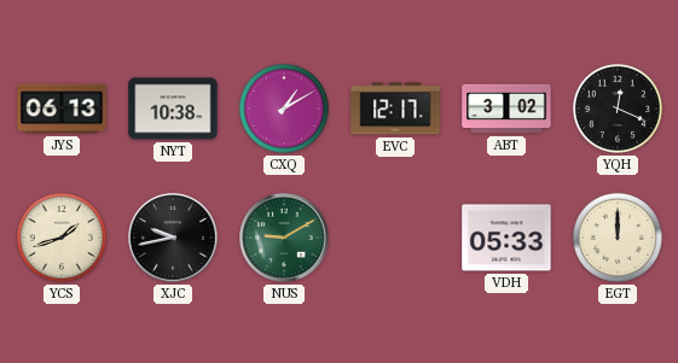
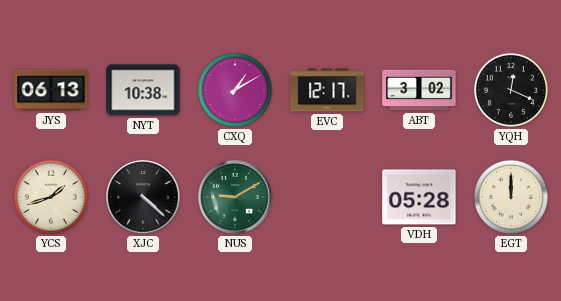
XJC: 9:43 -> 4:22 (143, 197)
VDH: 05:33 -> 05:28 (419, 197)
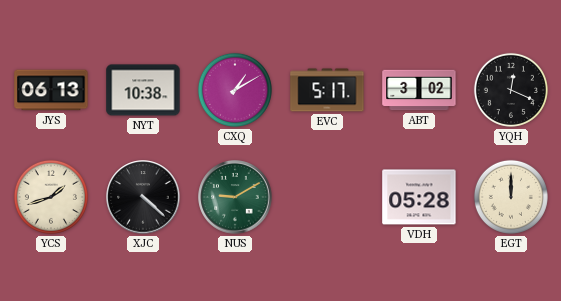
EVC: 12:17 -> 5:17 (327, 90)
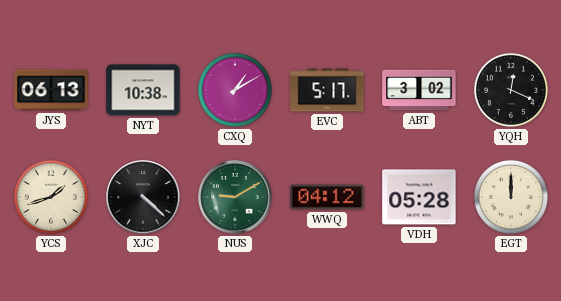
WWQ: none -> 04:12 (327, 197)
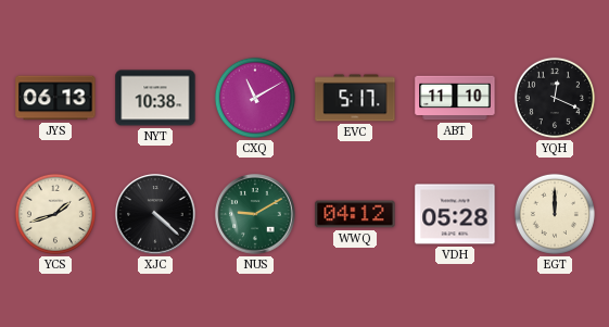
CXQ: 1:10 -> 11:10 (255, 98)
ABT: 3:02 -> 11:10 (455, 98)
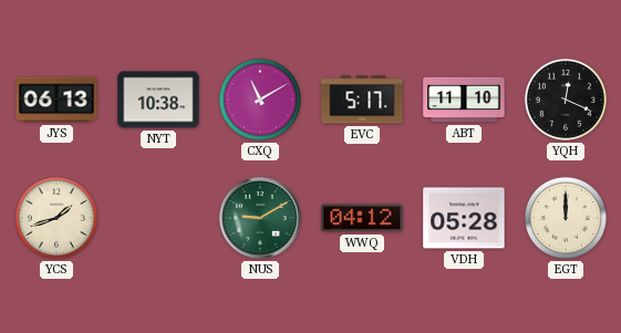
XJC: 4:22 -> none (155, 214)
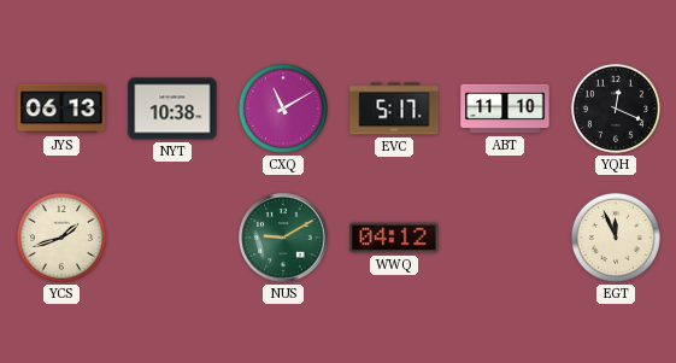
VDH: 05:28 -> none (464, 218)
EGT: 12:00 -> 11:56 (616, 238)
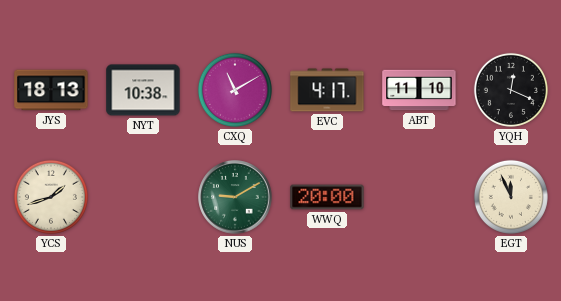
JYS: 06:13 -> 18:13 (51, 90)
EVC: 5:17 -> 4:17 (327, 90)
WWQ: 04:12 -> 20:00 (327, 197)
